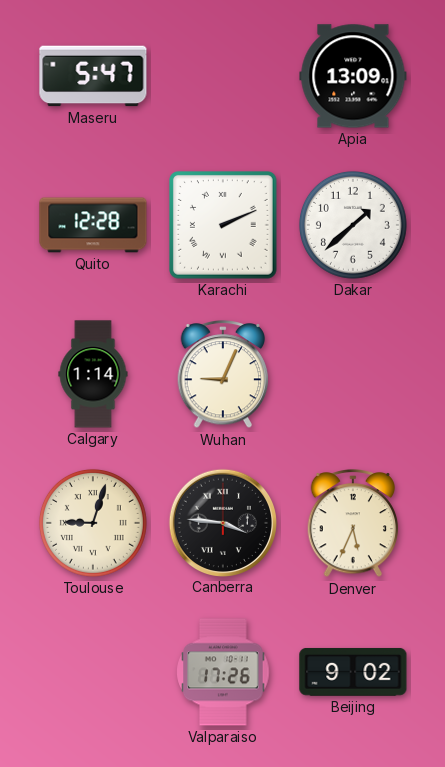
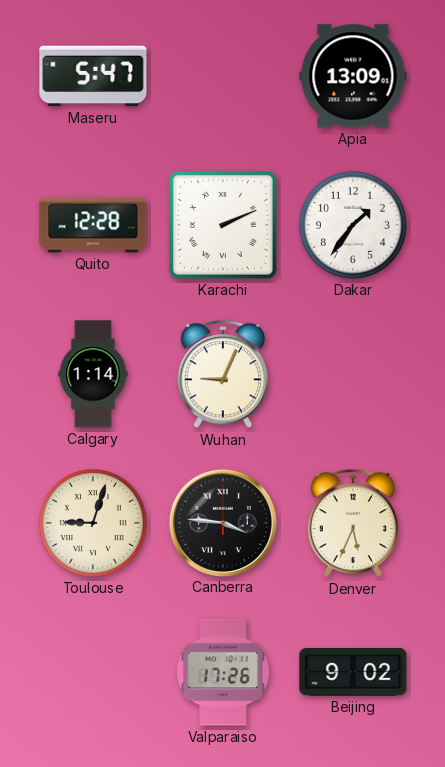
Dakar: 1:38 -> 1:36 (353, 225)
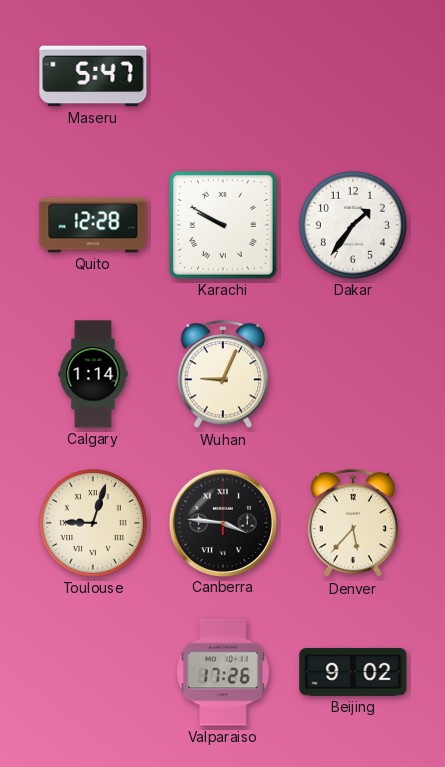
Apia: 13:09 -> none (353, 76)
Karachi: 2:11 -> 9:50 (224, 226)
Denver: 5:34 -> 5:37 (353, 524)
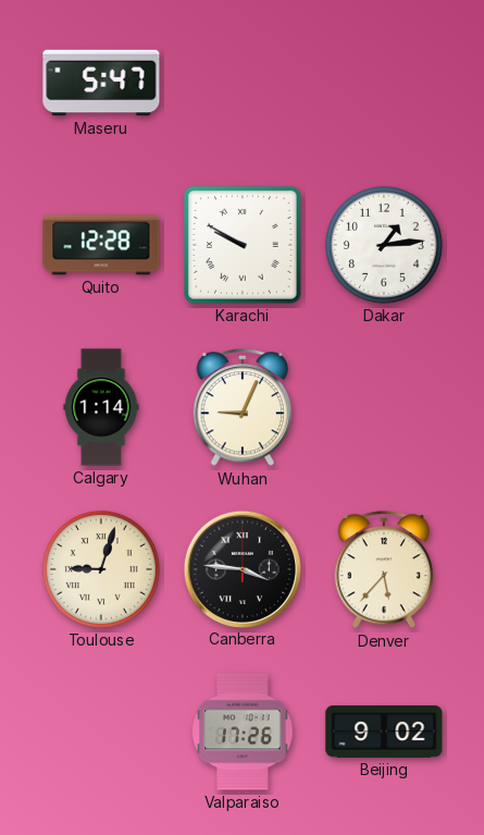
Dakar: 1:36 -> 1:14 (384, 245)
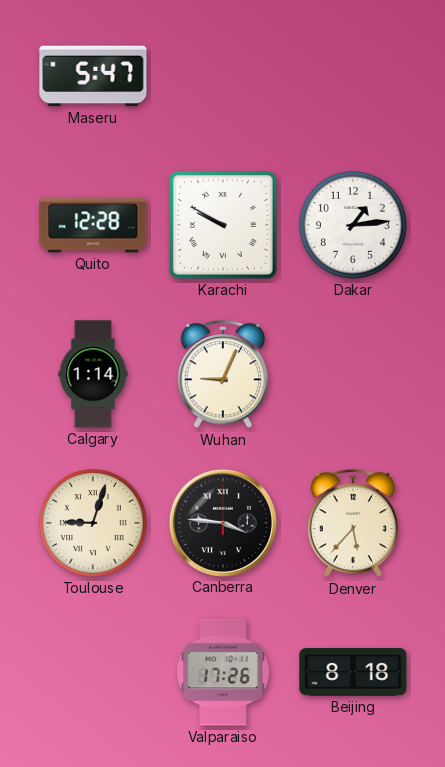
Beijing: 9:02 -> 8:18 (353, 672)
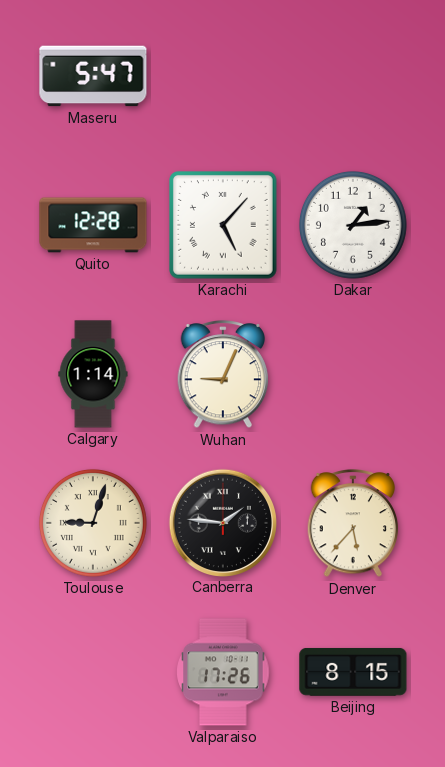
Karachi: 9:50 -> 5:07 (224, 226)
Canberra: 3:46 -> 1:46 (222, 522)
Beijing: 8:18 -> 8:15 (353, 672)
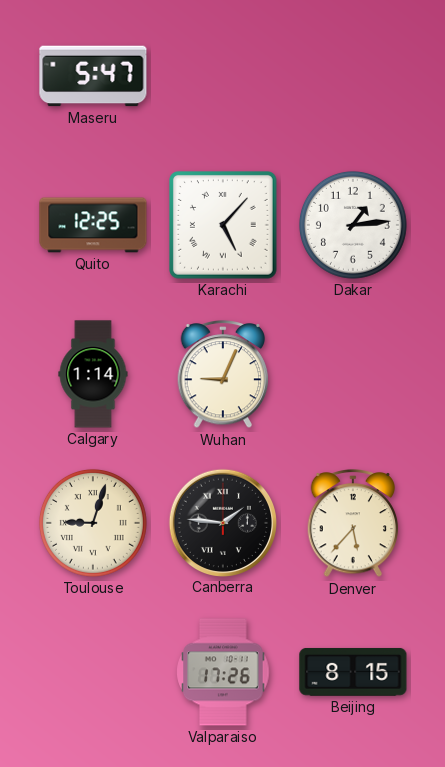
Quito: 12:28 -> 12:25 (93, 225)
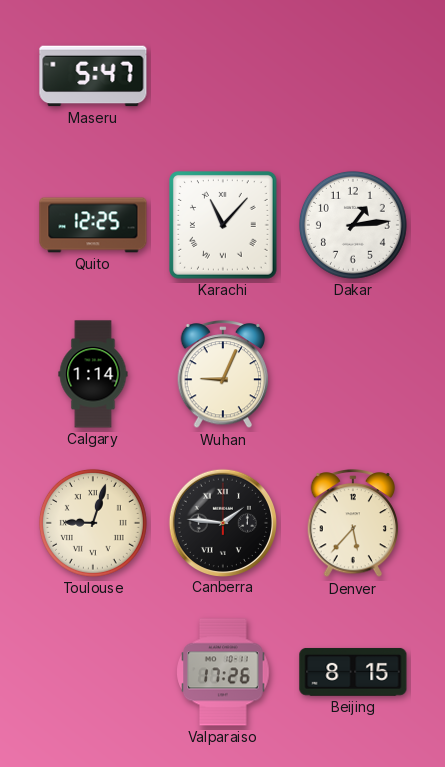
Karachi: 5:07 -> 11:07 (224, 226)
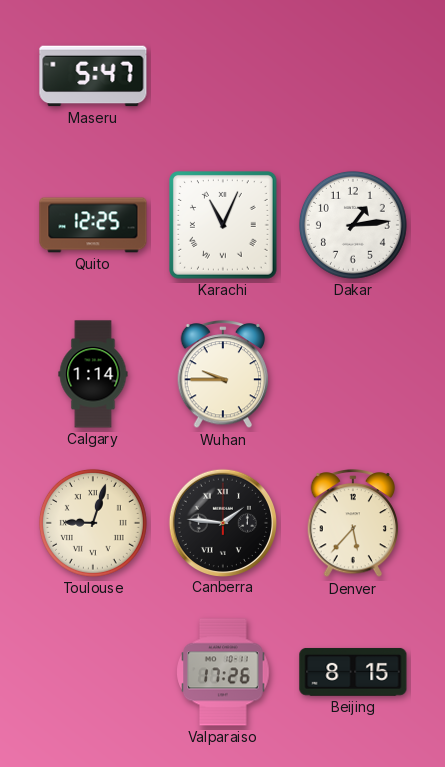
Karachi: 11:07 -> 11:04 (224, 226)
Wuhan: 9:04 -> 9:45 (223, 375)
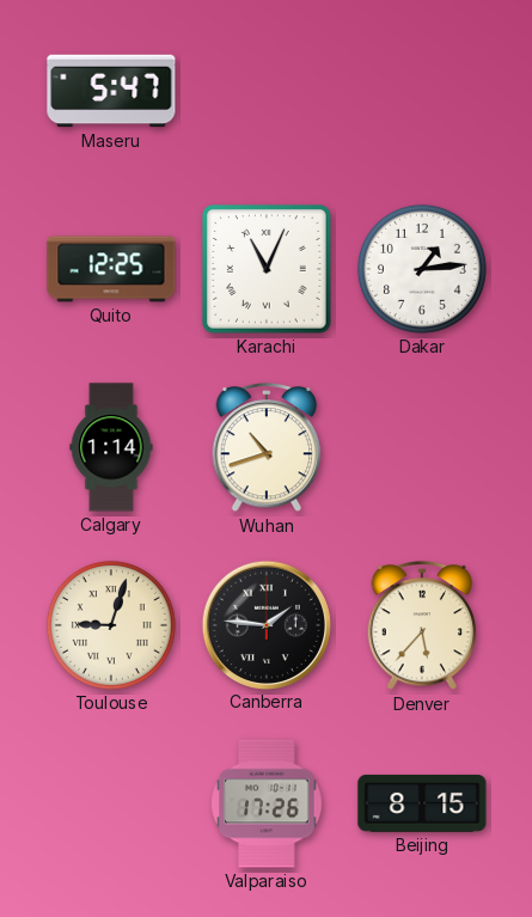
Wuhan: 9:45 -> 10:42 (267, 448)
